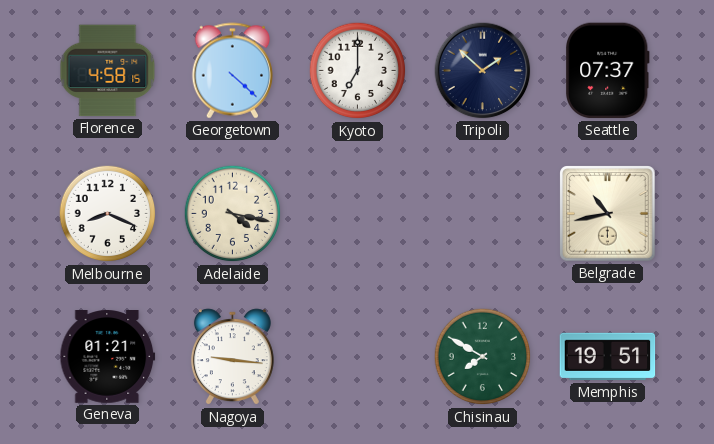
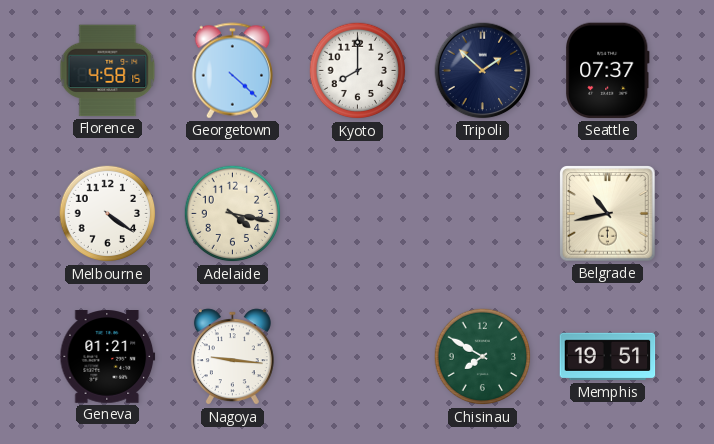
Kyoto: 7:00 -> 8:00 (358, 71)
Melbourne: 8:19 -> 4:21 (108, 214)
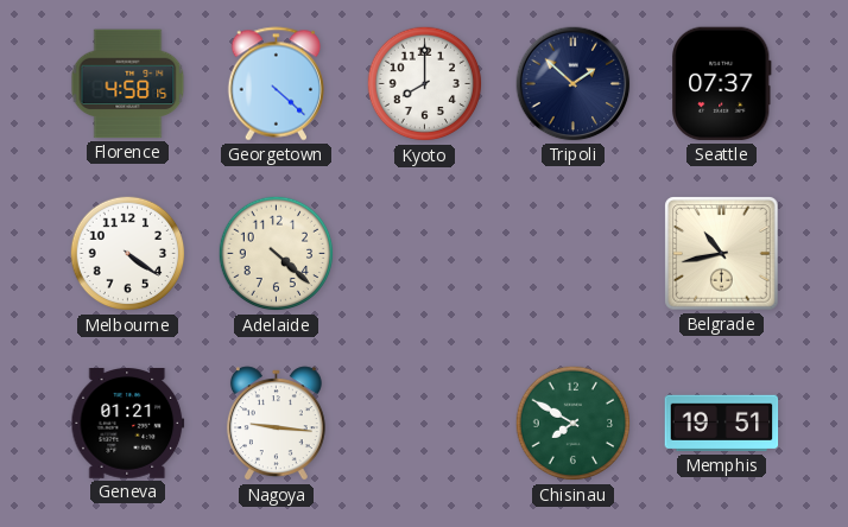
Adelaide: 4:17 -> 4:22 (277, 254)
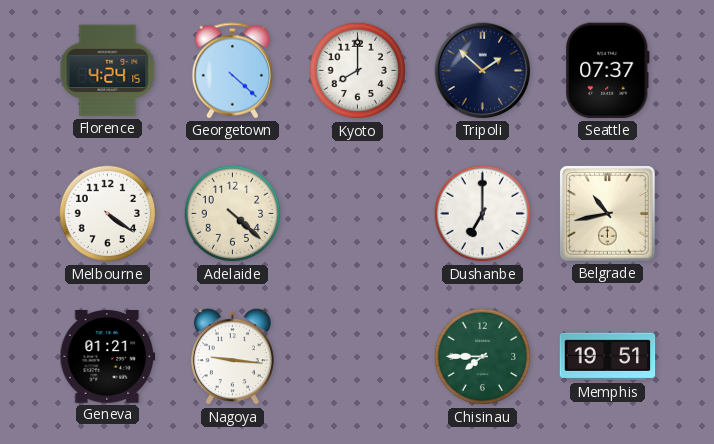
Florence: 4:58 -> 4:24 (108, 71)
Dushanbe: none -> 7:00 (483, 214)
Chisinau: 7:50 -> 7:45 (483, 357)
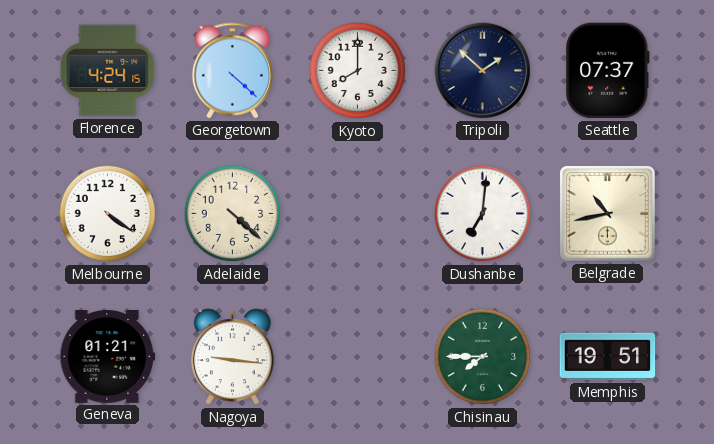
Dushanbe: 7:00 -> 7:01 (483, 214)
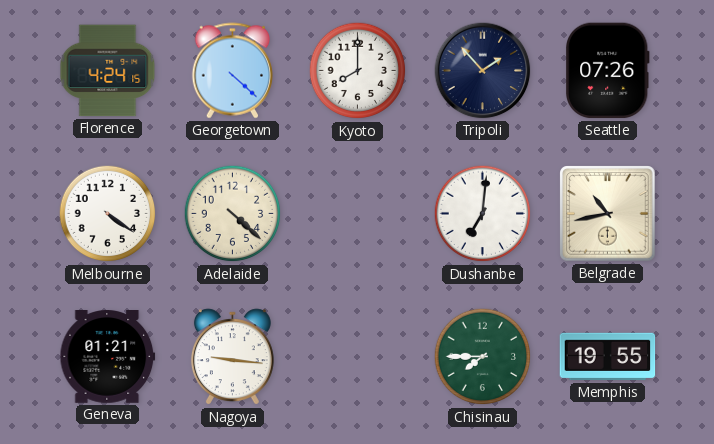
Tripoli: 1:52 -> 1:53 (483, 71)
Seattle: 07:37 -> 07:26 (608, 71)
Memphis: 19:51 -> 19:55 (608, 357)
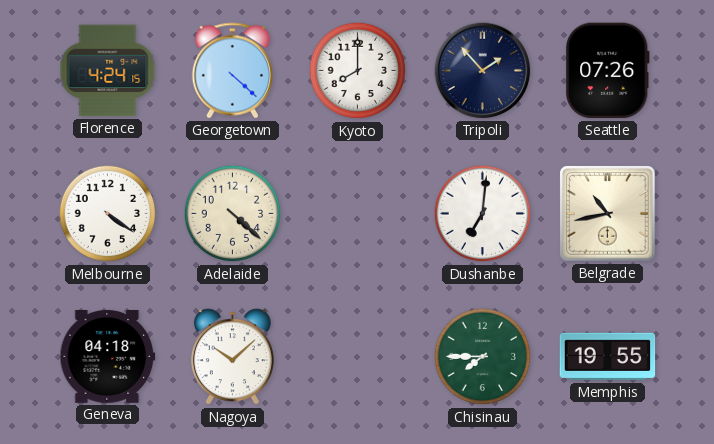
Geneva: 01:21 -> 04:18 (108, 357)
Nagoya: 9:16 -> 10:08 (232, 357)
